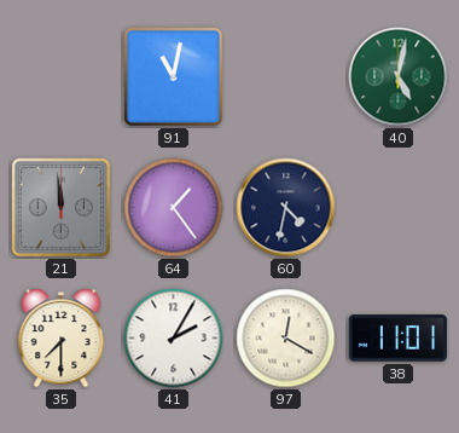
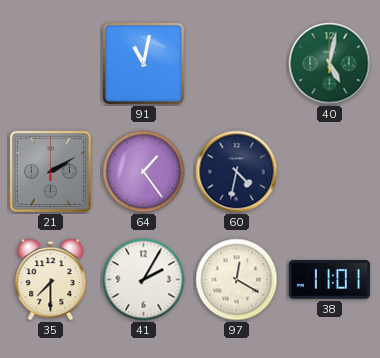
21: 11:59 -> 2:10 (50, 171)
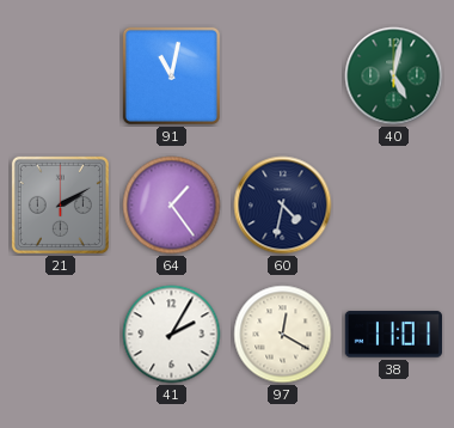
35: 7:30 -> none (51, 280)
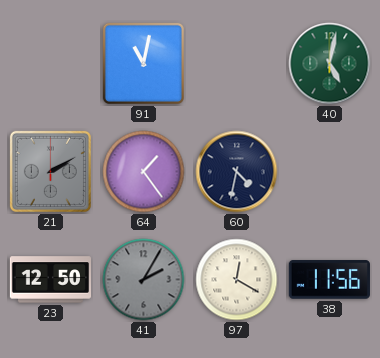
23: none -> 12:50 (50, 280)
41 dial: white -> grey (144, 280)
38: 11:01 -> 11:56 (329, 280)
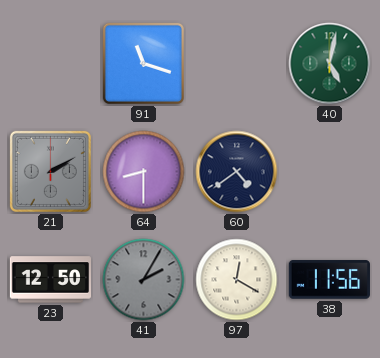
91: 11:02 -> 11:18 (143, 63)
64: 1:24 -> 8:30 (144, 172)
60: 4:32 -> 4:39 (237, 172)
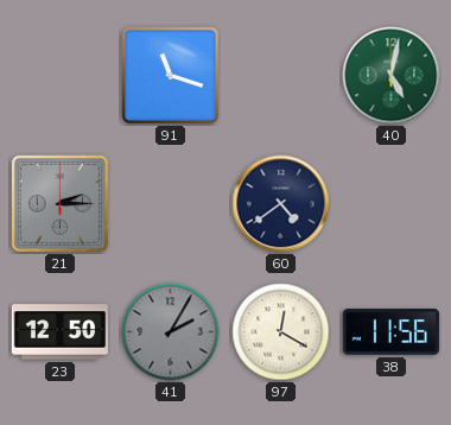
21: 2:10 -> 2:15 (59, 203)
64: 8:30 -> none (144, 172)
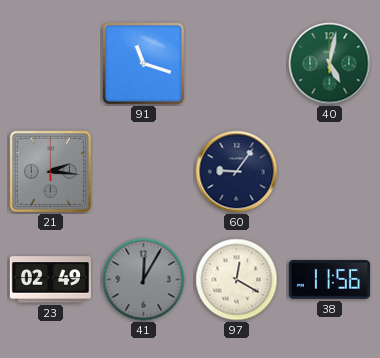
21: 2:15 -> 2:16 (50, 171)
60: 4:39 -> 9:06 (237, 172)
23: 12:50 -> 02:49 (50, 280)
41: 2:05 -> 12:05 (144, 280)
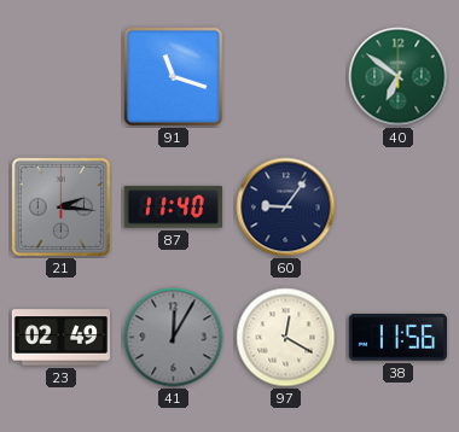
40: 5:02 -> 6:51 (399, 77)
87: none -> 11:40 (173, 208)
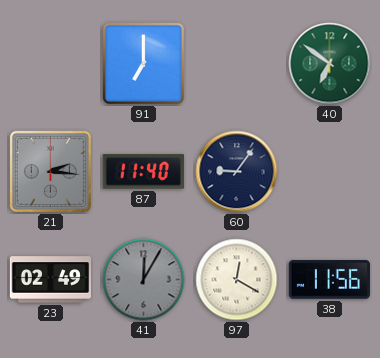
91: 11:18 -> 7:00 (143, 63)
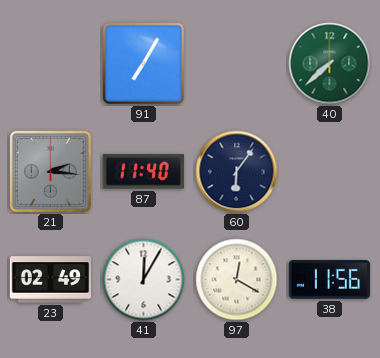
91: 7:00 -> 7:05 (143, 63)
40: 6:51 -> 7:38 (330, 64)
60: 9:06 -> 6:06 (237, 172)
41 dial: grey -> white (144, 280)
